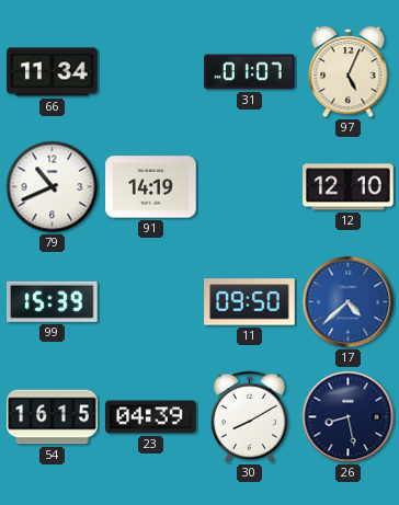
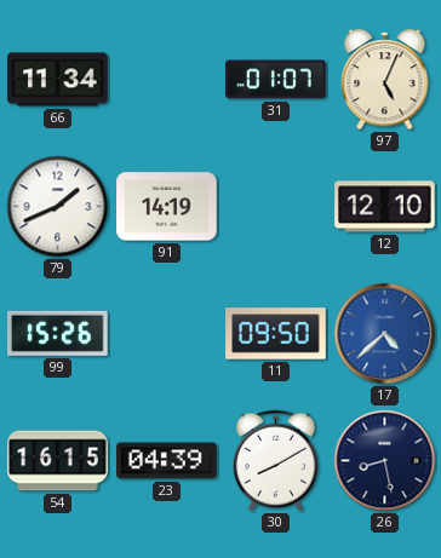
79: 10:41 -> 1:41 (58, 207)
99: 15:39 -> 15:26 (58, 333)
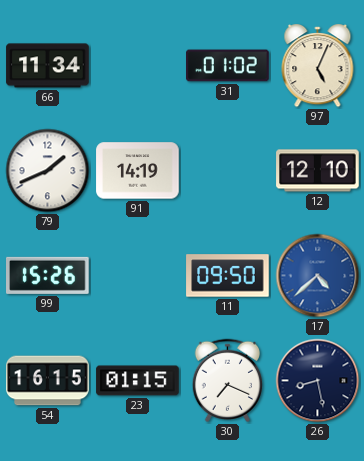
31: 01:07 -> 01:02 (228, 66)
23: 04:39 -> 01:15 (138, 381)
30: 8:10 -> 7:19 (227, 380)
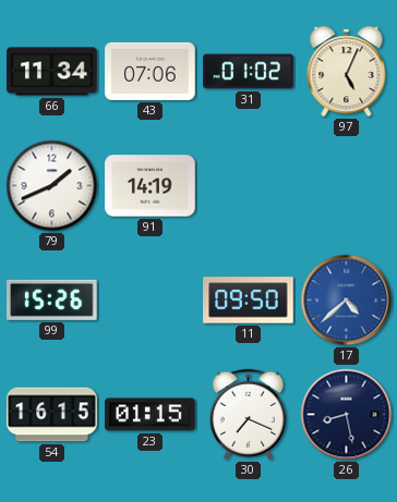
43: none -> 07:06 (151, 71)
12: 12:10 -> none (318, 171)
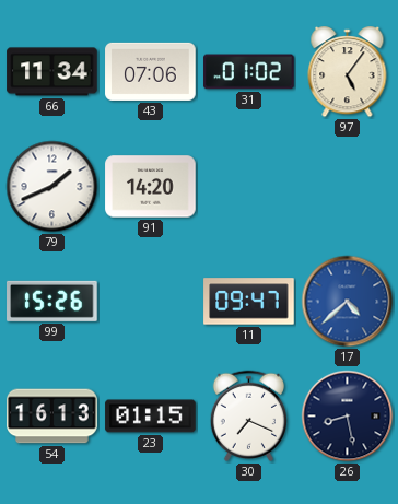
97: 5:04 -> 5:06 (348, 73)
91: 14:19 -> 14:20 (151, 187)
11: 09:50 -> 09:47 (249, 302)
54: 16:15 -> 16:13 (52, 417)
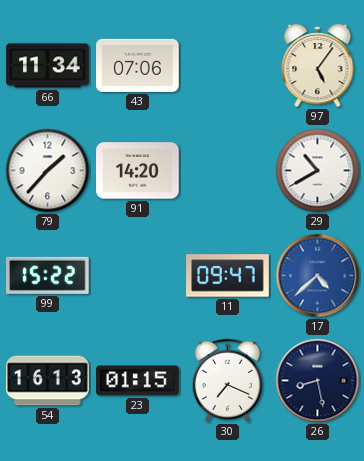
31: 01:02 -> none (249, 72)
79: 1:41 -> 1:37 (48, 171)
29: none -> 10:40 (318, 171)
99: 15:26 -> 15:22 (48, 275)
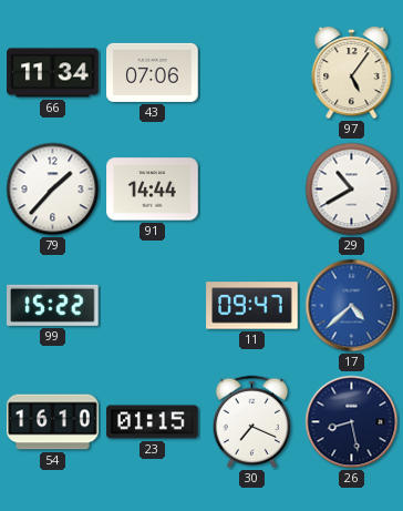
91: 14:20 -> 14:44 (153, 190)
54: 16:13 -> 16:10 (53, 422)
